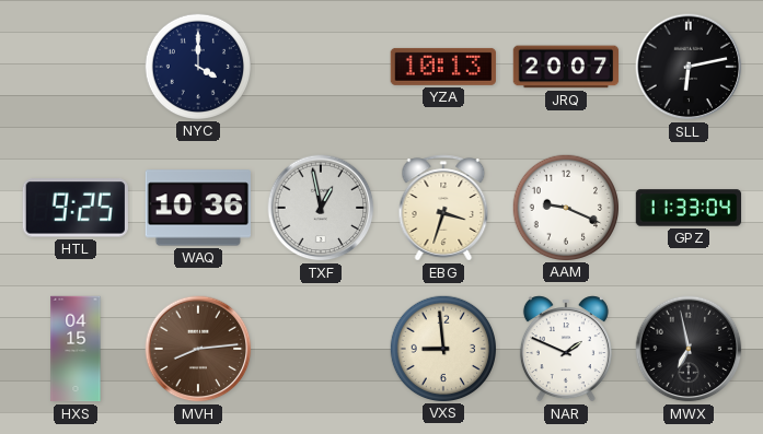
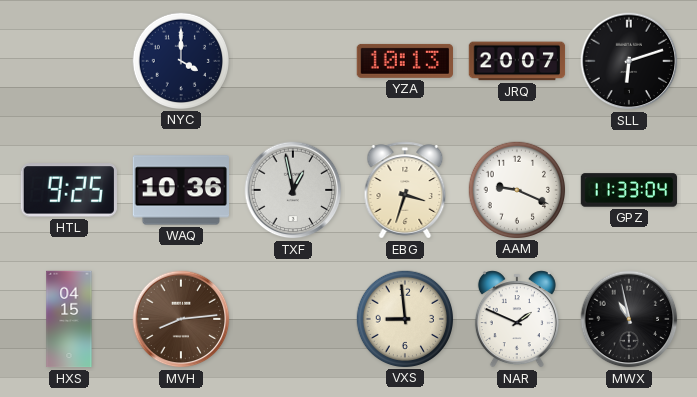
SLL: 6:13 -> 6:12 (629, 61)
MWX: 6:58 -> 10:58 (629, 319)
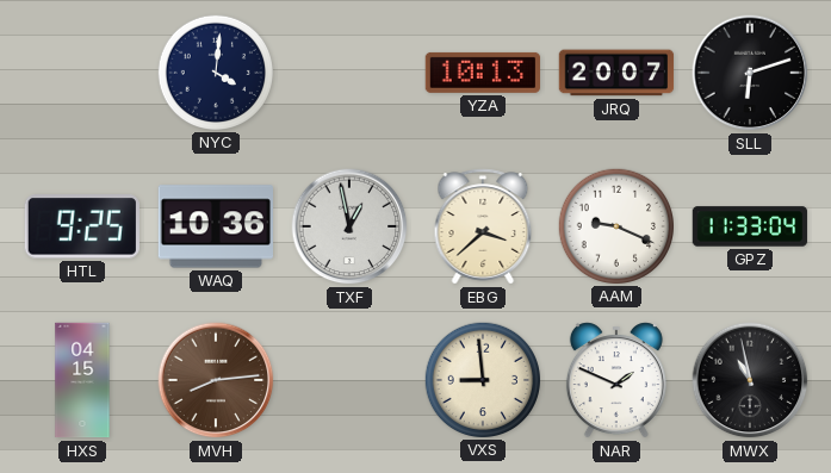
NYC: 4:00 -> 4:01 (215, 71)
EBG: 3:33 -> 3:38 (483, 226)
